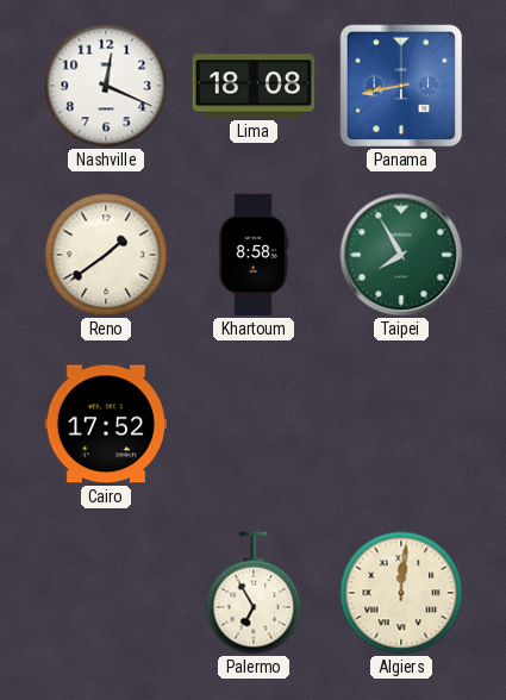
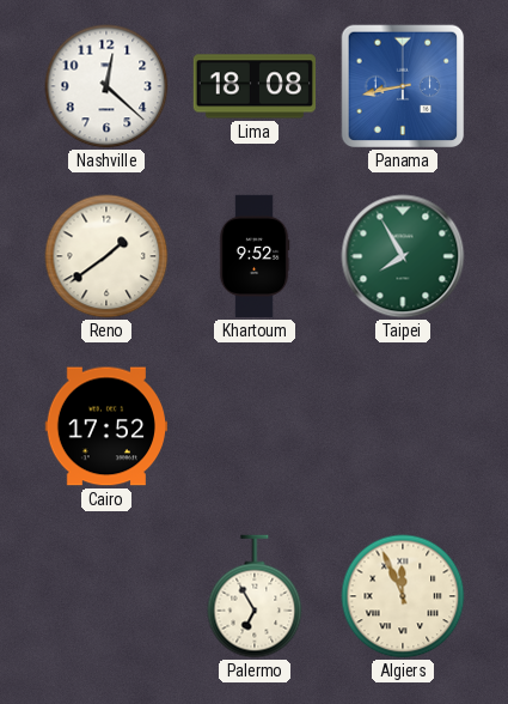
Nashville: 12:19 -> 12:22 (106, 86)
Khartoum: 8:58 -> 9:52 (255, 256)
Algiers: 12:01 -> 11:56 (403, 596)
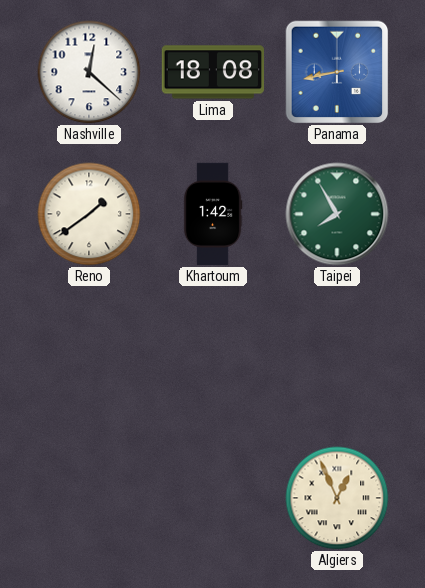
Khartoum: 9:52 -> 1:42 (213, 214)
Cairo: 17:52 -> none (105, 426)
Palermo: 6:55 -> none (255, 596)
Algiers: 11:56 -> 12:56 (337, 498)
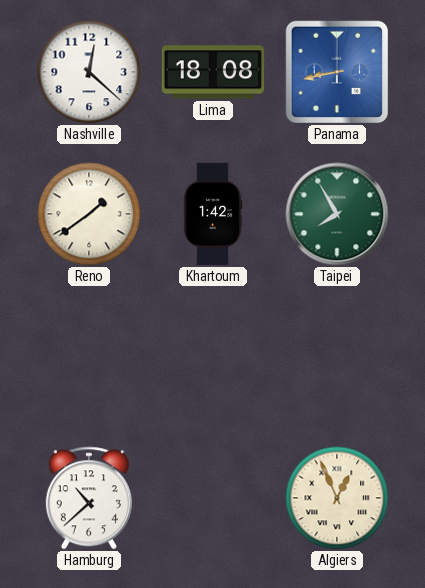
Hamburg: none -> 10:38 (89, 498)
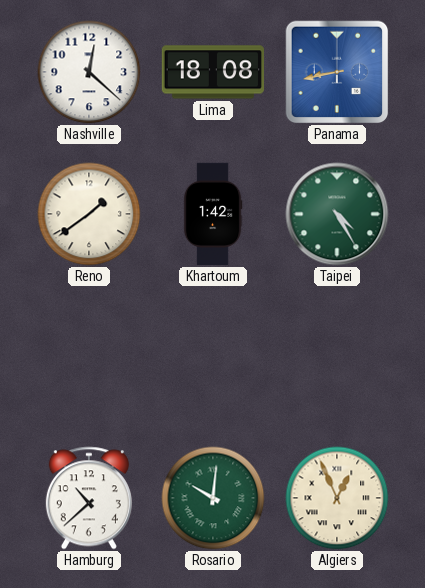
Taipei: 7:55 -> 4:25 (337, 214)
Rosario: none -> 10:01 (213, 498)
